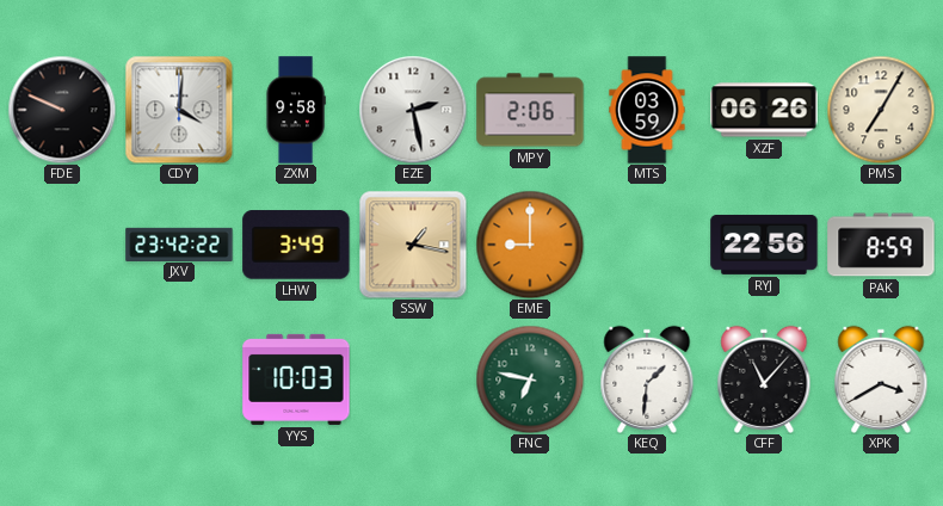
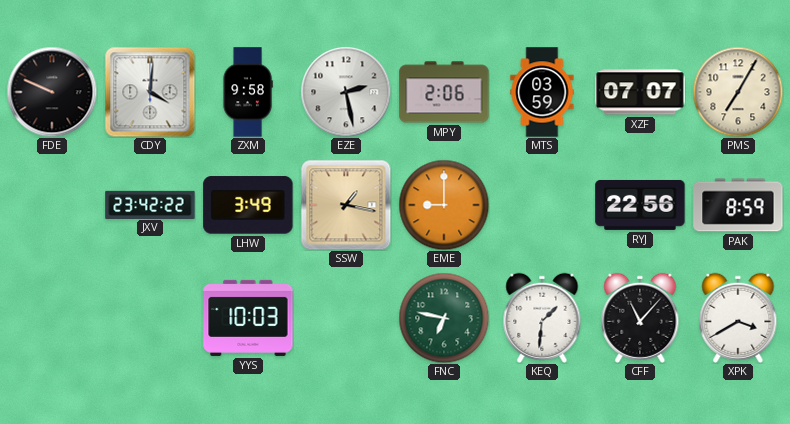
XZF: 06:26 -> 07:07 (640, 92)
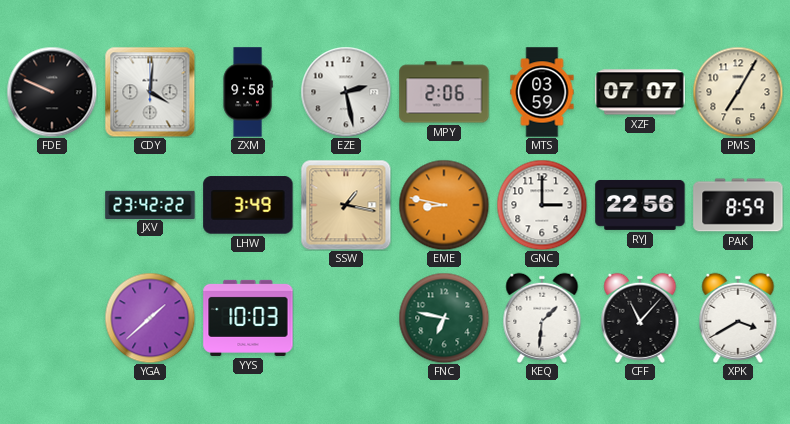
EME: 9:00 -> 8:47 (444, 205)
GNC: none -> 3:00 (542, 205)
YGA: none -> 1:38 (150, 318)
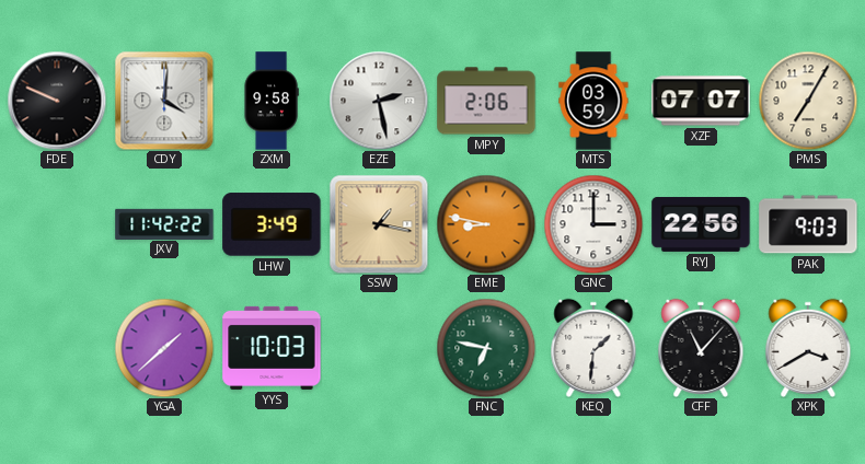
JXV: 23:42 -> 11:42 (164, 223)
PAK: 8:59 -> 9:03 (808, 224)
